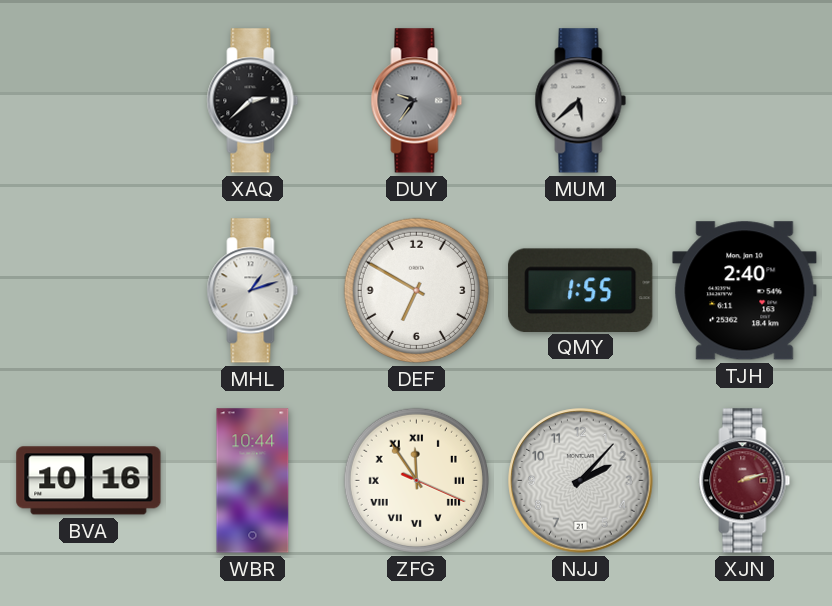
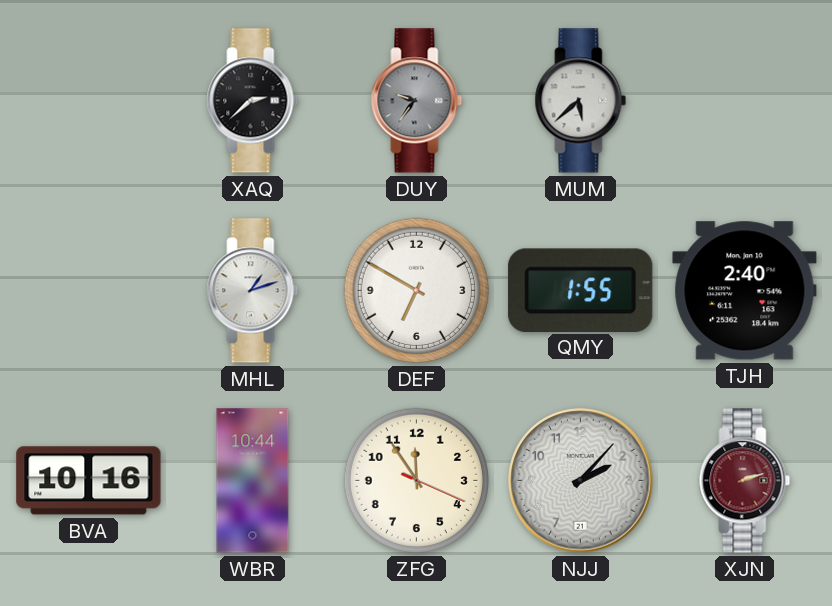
ZFG numerals: Roman -> Arabic (416, 480)
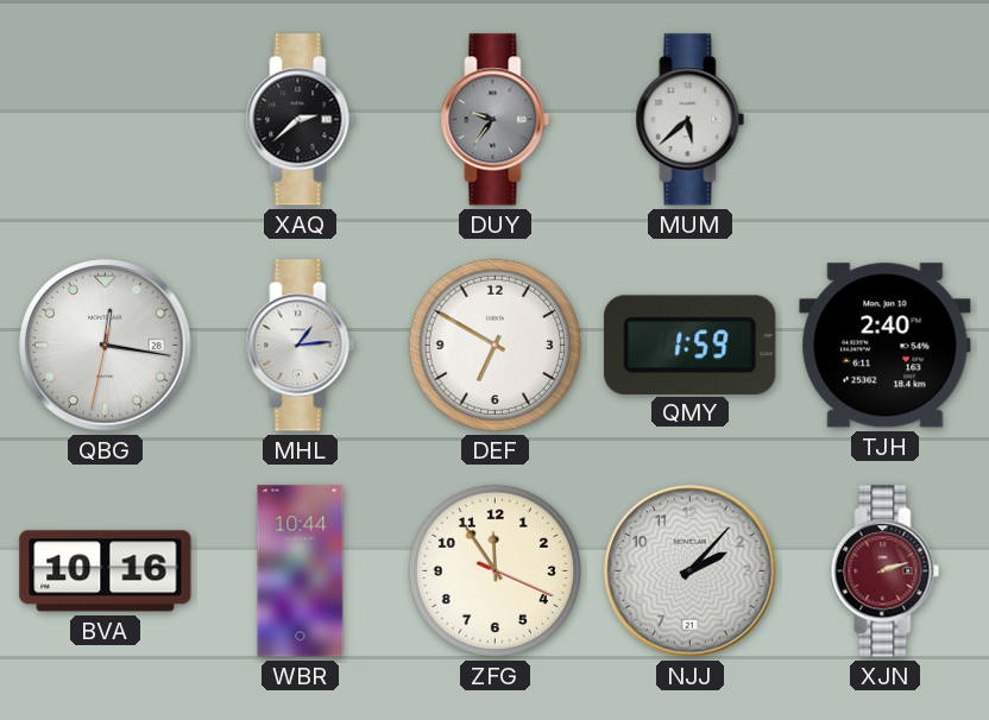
QBG: none -> 12:16 (106, 346)
MHL: 1:12 -> 1:14 (301, 346)
QMY: 1:55 -> 1:59 (691, 345)
